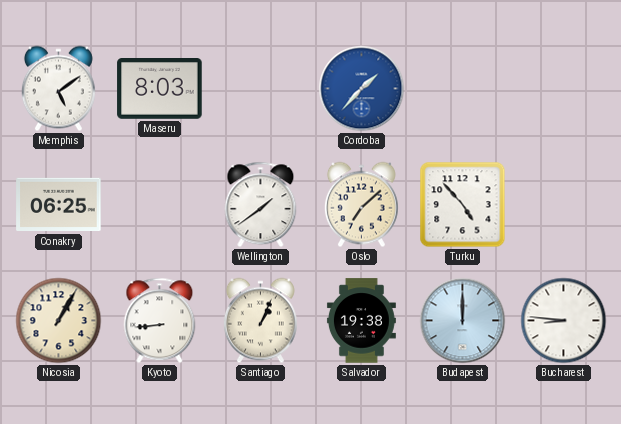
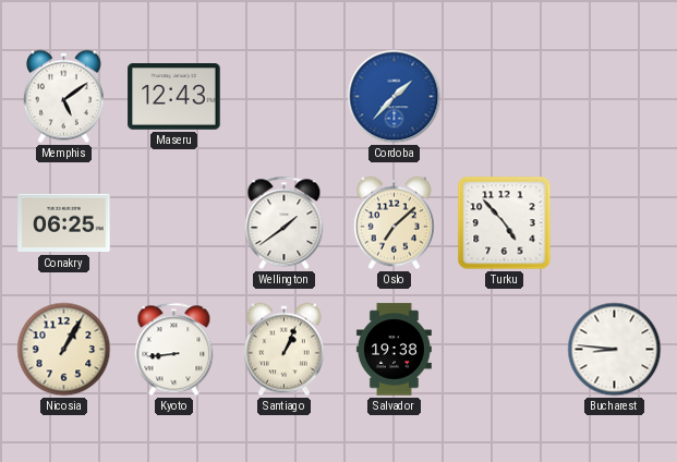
Maseru: 8:03 -> 12:43 (174, 97)
Budapest: 12:00 -> none (463, 321)
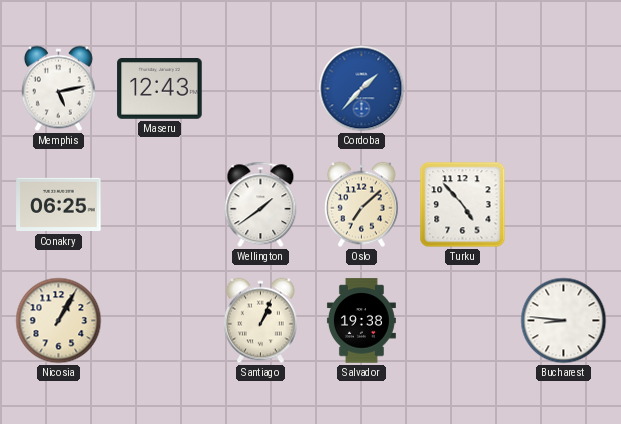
Memphis: 5:09 -> 5:13 (58, 89)
Kyoto: 8:44 -> none (174, 350)
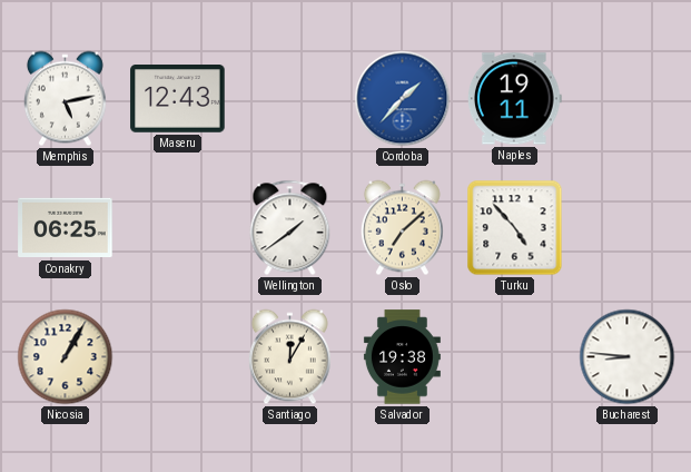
Naples: none -> 19:11 (514, 99)
Santiago: 1:04 -> 12:05 (289, 357)
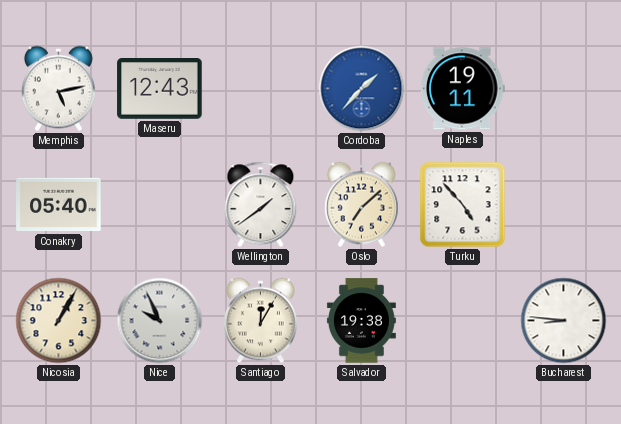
Conakry: 06:25 -> 05:40 (59, 205)
Nice: none -> 9:56 (160, 321)
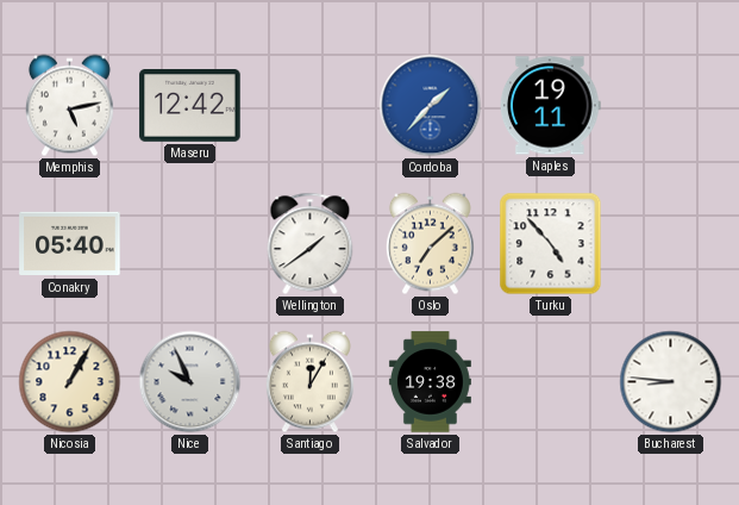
Maseru: 12:43 -> 12:42 (190, 106)
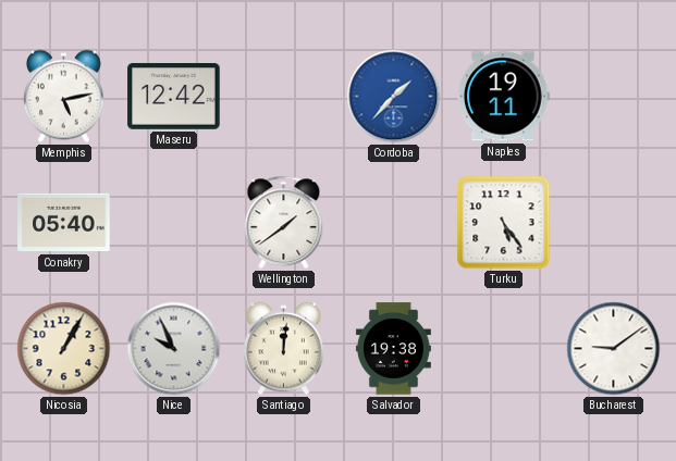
Oslo: 7:08 -> none (430, 244)
Turku: 4:53 -> 5:24 (504, 223)
Santiago: 12:05 -> 12:01 (283, 349)
Bucharest: 8:46 -> 9:09 (614, 349)
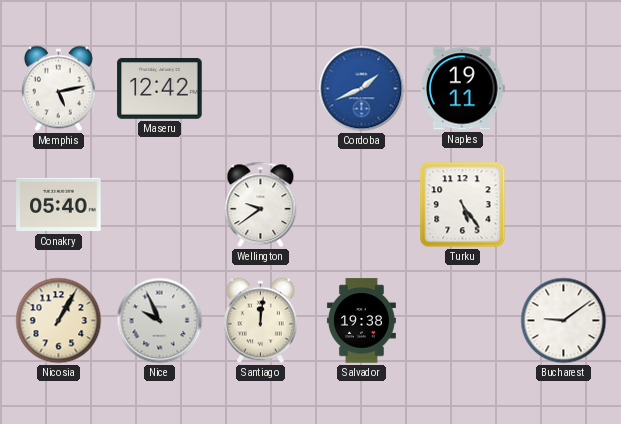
Cordoba: 1:37 -> 1:41 (362, 89)
Wellington: 1:39 -> 9:39 (261, 205)
